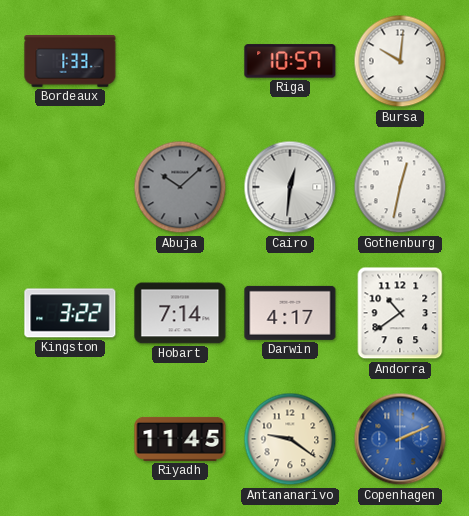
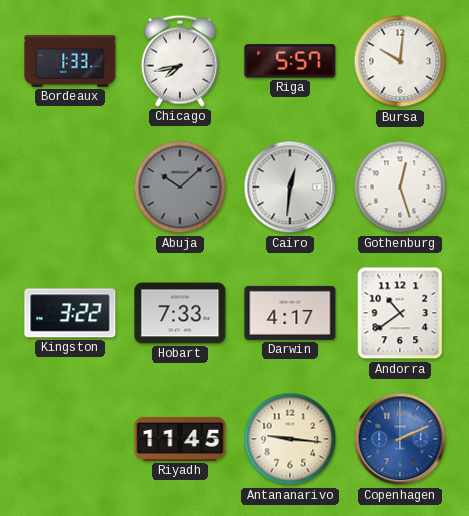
Chicago: none -> 7:43 (180, 61)
Riga: 10:57 -> 5:57 (290, 61)
Gothenburg: 12:32 -> 12:27 (400, 187)
Hobart: 7:14 -> 7:33 (180, 313)
Antananarivo: 9:21 -> 9:16 (290, 439)
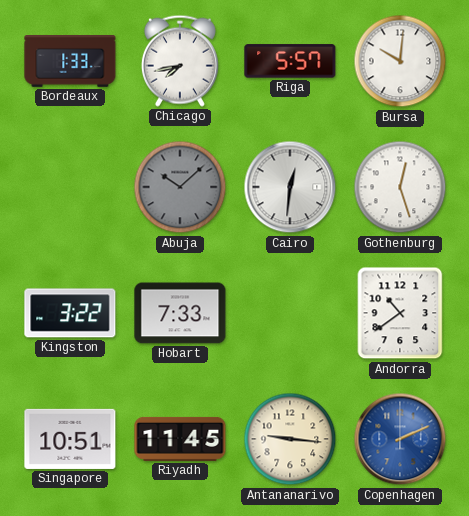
Darwin: 4:17 -> none (290, 313)
Singapore: none -> 10:51 (70, 439)
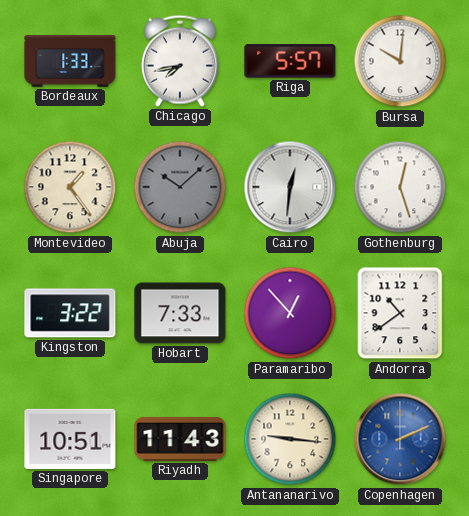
Montevideo: none -> 1:24 (70, 187)
Paramaribo: none -> 12:53 (290, 313)
Riyadh: 11:45 -> 11:43 (180, 439)
